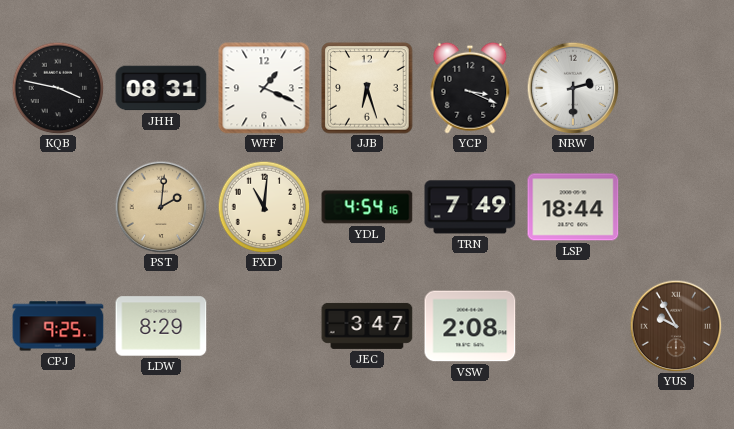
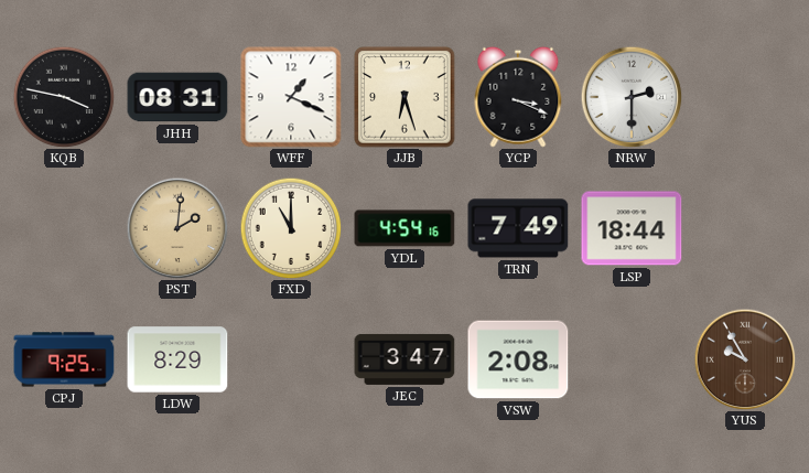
FXD: 11:01 -> 11:00 (291, 228)
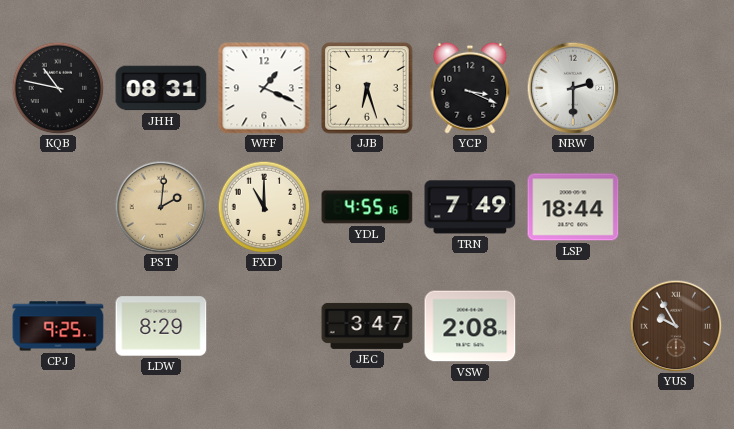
KQB: 3:47 -> 10:47 (58, 88)
YDL: 4:54 -> 4:55 (367, 207)
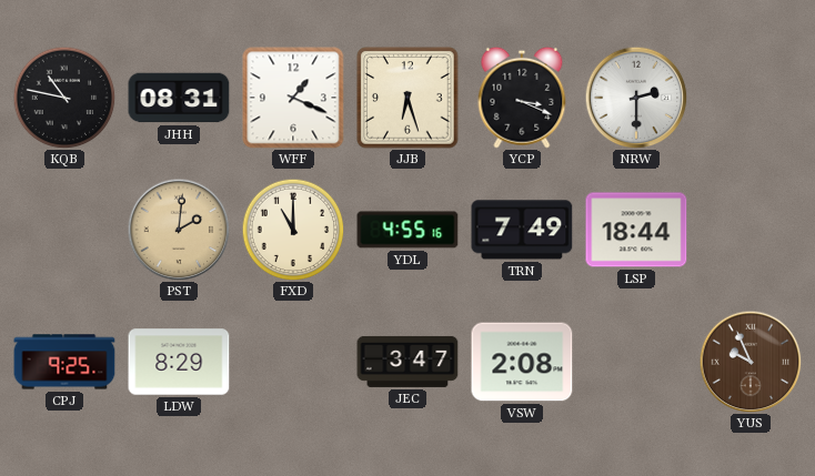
YUS: 9:55 -> 9:56 (751, 362)
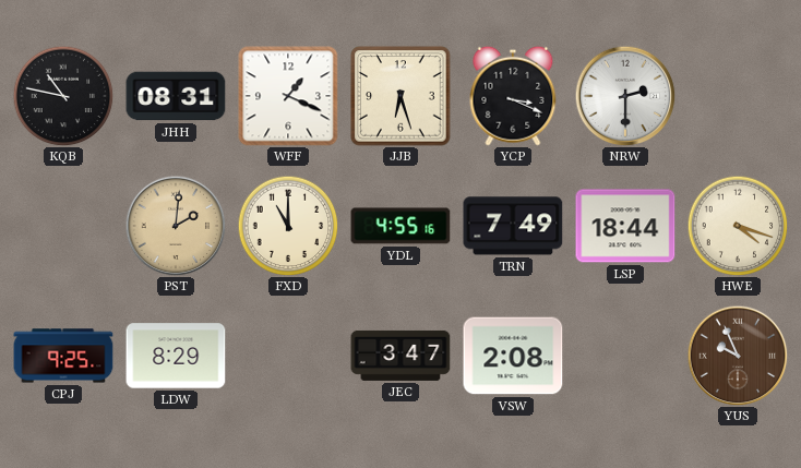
HWE: none -> 4:18 (738, 226)
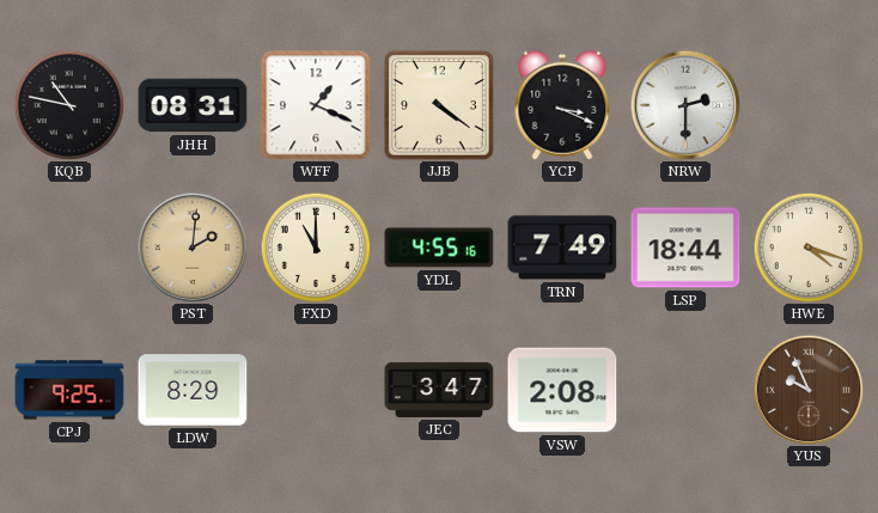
JJB: 6:27 -> 4:21 (439, 105)
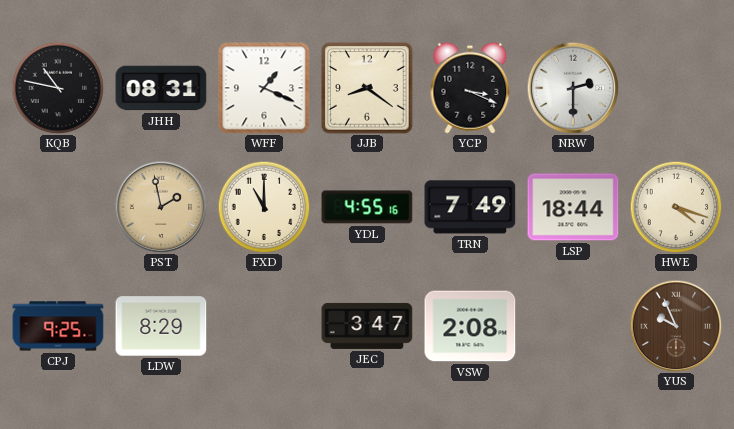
JJB: 4:21 -> 8:21 (367, 88)
PST: 2:01 -> 1:58 (161, 207)
